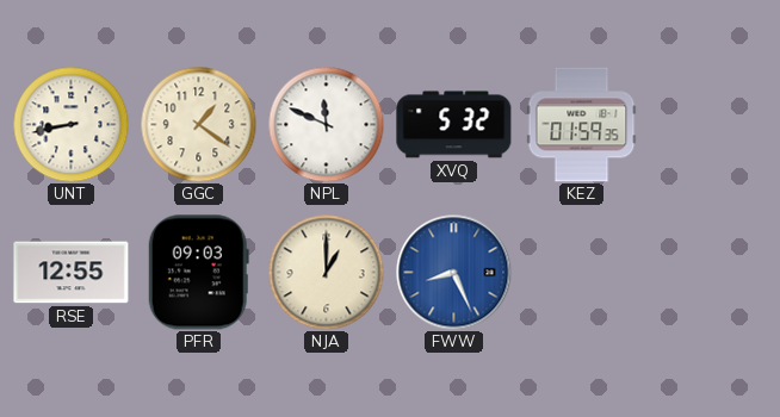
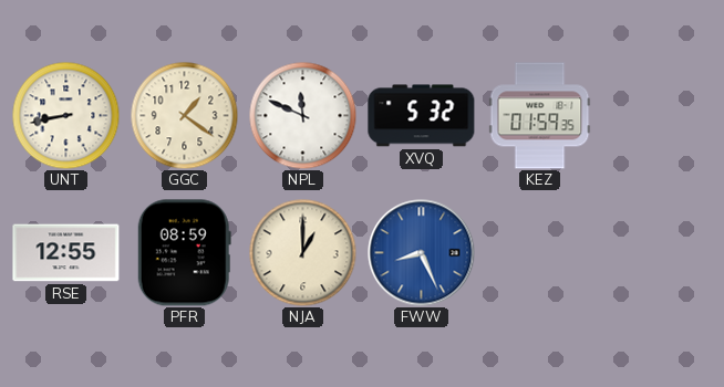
PFR: 09:03 -> 08:59 (184, 253)
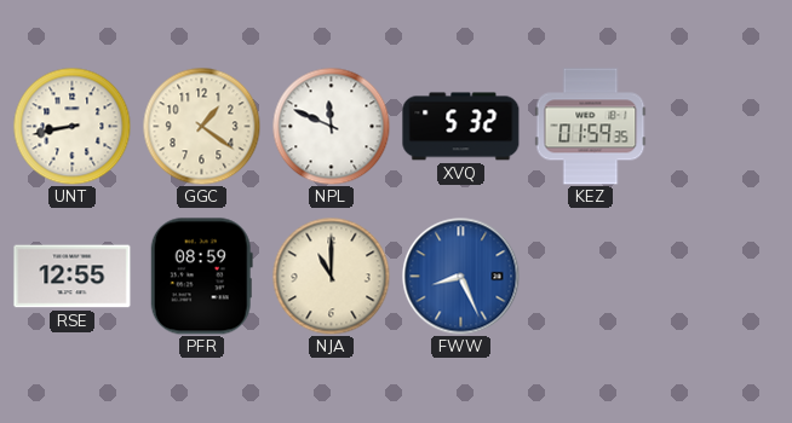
NJA: 1:00 -> 11:00 (331, 276)
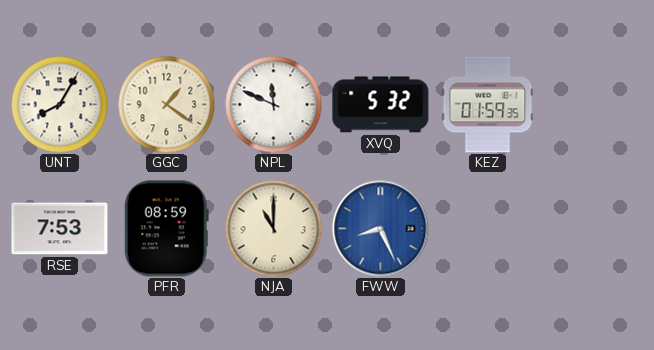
UNT: 8:43 -> 8:05 (59, 104)
RSE: 12:55 -> 7:53 (60, 229)
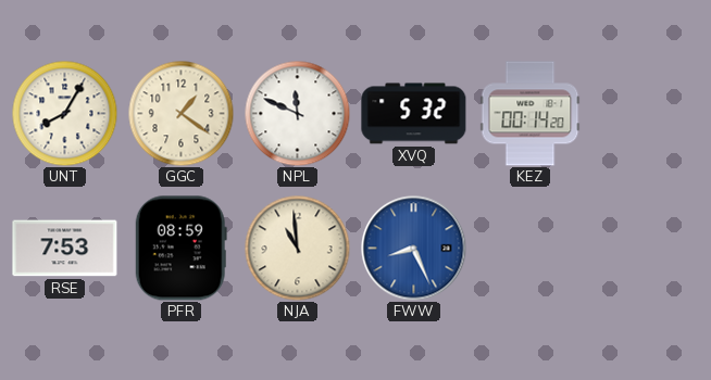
KEZ: 01:59 -> 00:14 (531, 114)
NJA: 11:00 -> 10:59 (297, 248)
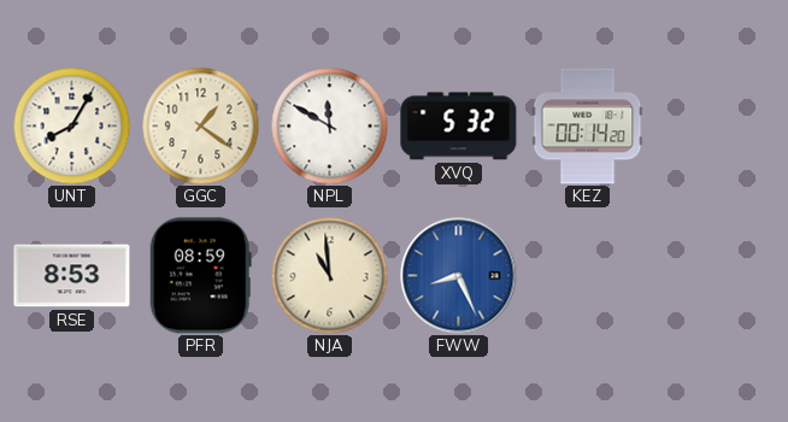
NPL: 11:49 -> 11:50 (329, 125)
RSE: 7:53 -> 8:53 (72, 276)
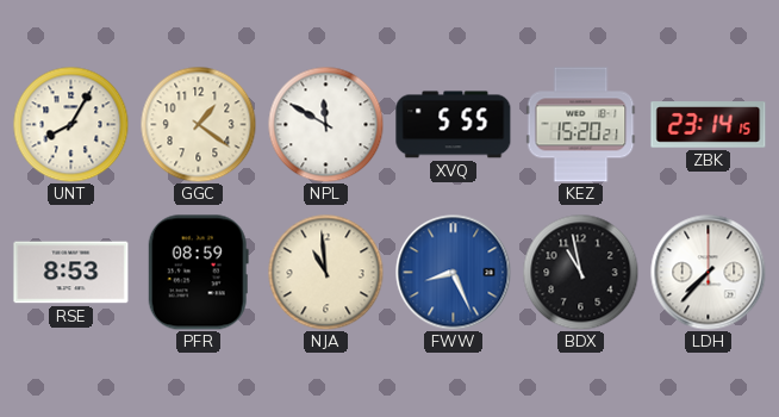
XVQ: 5:32 -> 5:55 (454, 125)
KEZ: 00:14 -> 15:20 (581, 125)
ZBK: none -> 23:14 (709, 125)
BDX: none -> 10:58 (580, 272)
LDH: none -> 7:37 (709, 273)
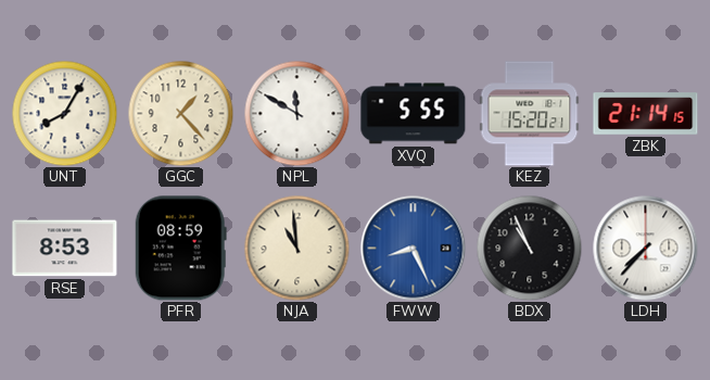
GGC: 1:21 -> 1:23 (180, 113)
ZBK: 23:14 -> 21:14 (646, 114)
BDX: 10:58 -> 10:56 (529, 248)
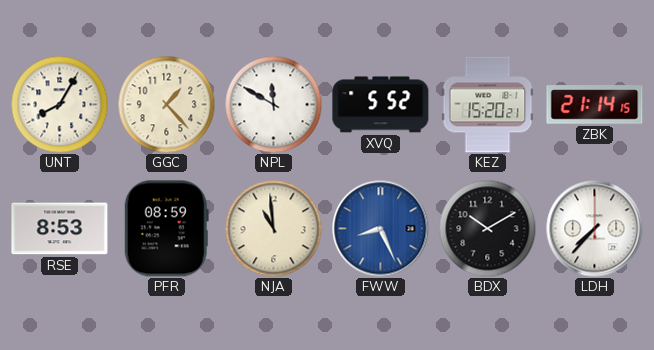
XVQ: 5:55 -> 5:52 (381, 105)
BDX: 10:56 -> 10:10 (487, 228)
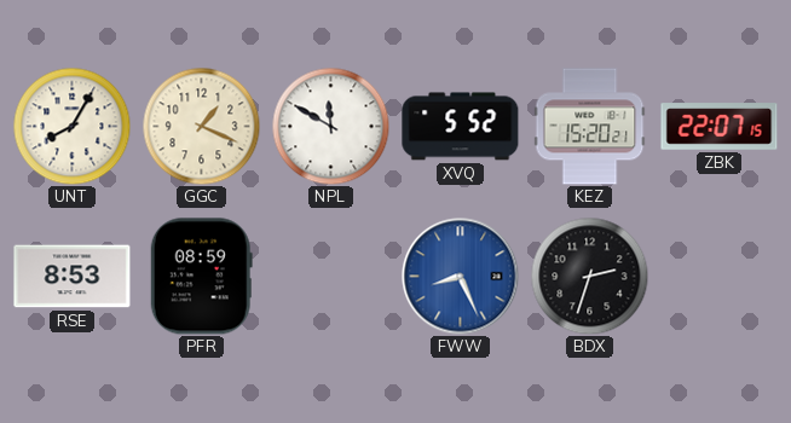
GGC: 1:23 -> 1:19 (201, 126)
ZBK: 21:14 -> 22:07 (720, 127)
NJA: 10:59 -> none (273, 228)
BDX: 10:10 -> 2:33 (589, 276)
LDH: 7:37 -> none (595, 229)
